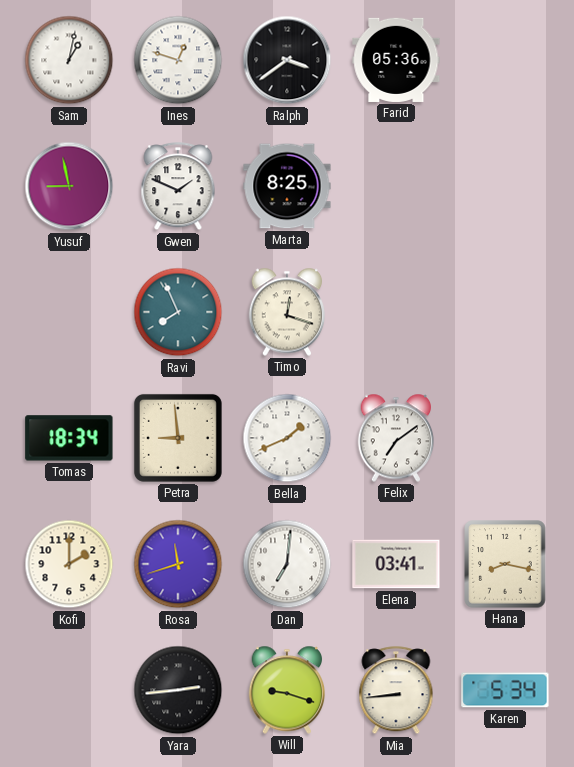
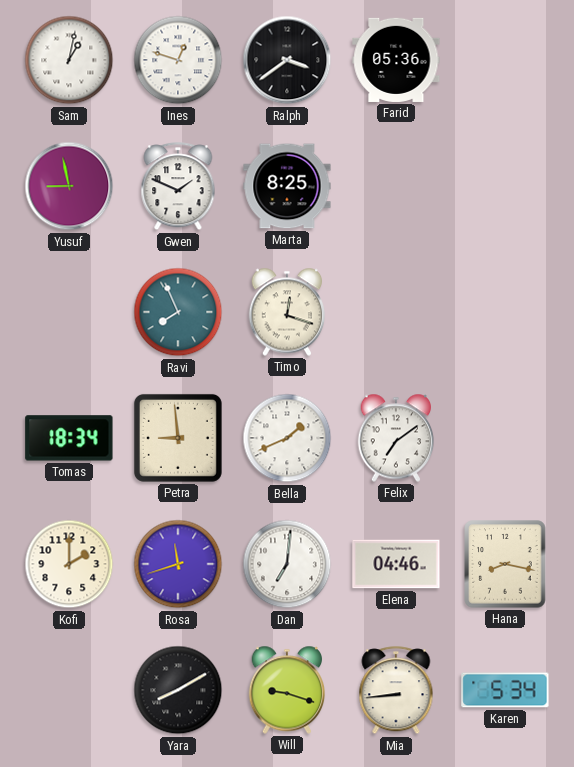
Elena: 03:41 -> 04:46 (396, 564)
Yara: 2:44 -> 8:10 (178, 690)
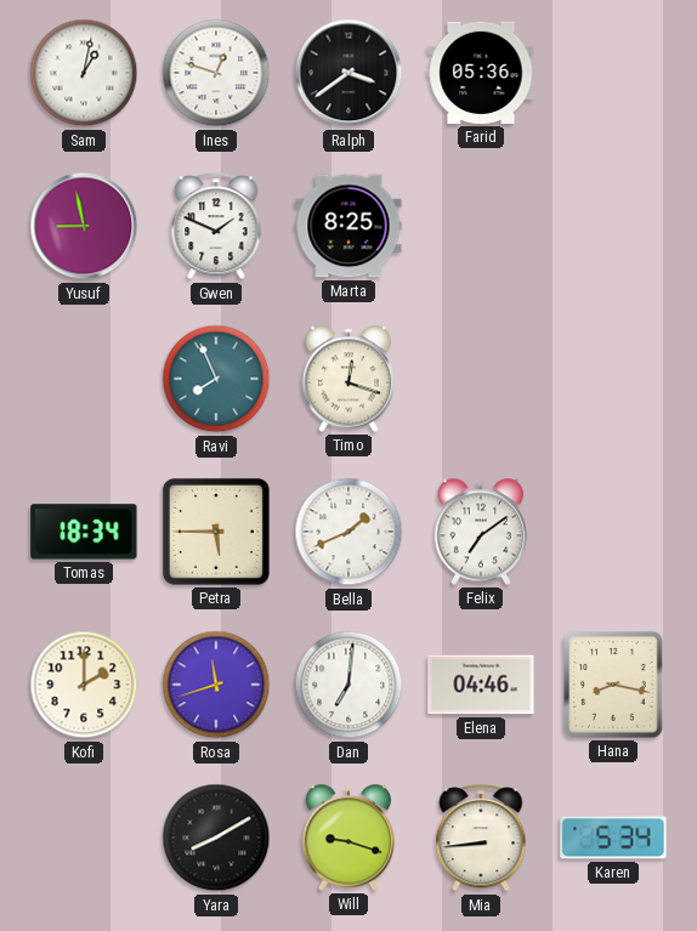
Petra: 8:59 -> 5:45 (216, 532)
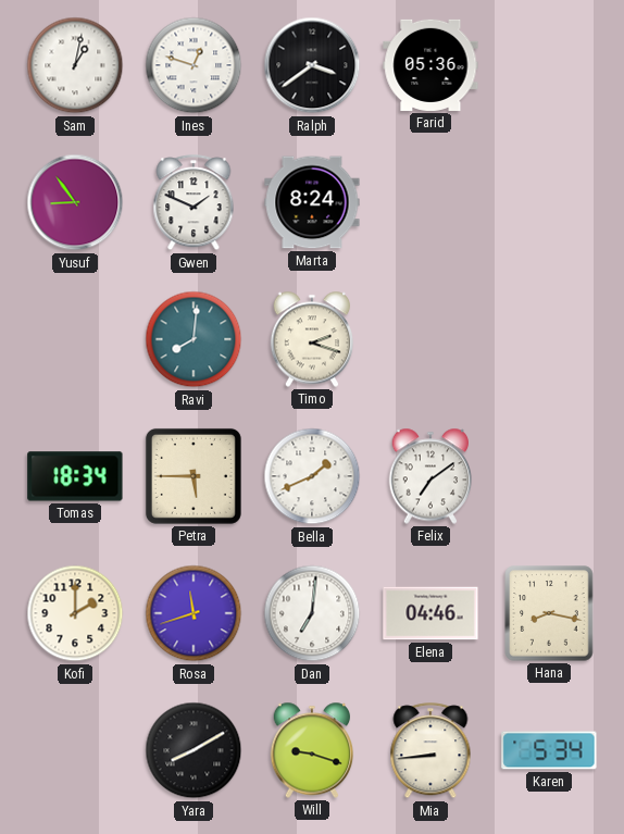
Yusuf: 8:58 -> 8:54 (75, 202)
Marta: 8:25 -> 8:24 (312, 202)
Ravi: 7:56 -> 8:01 (194, 339)
Timo: 12:18 -> 2:18 (312, 339)
